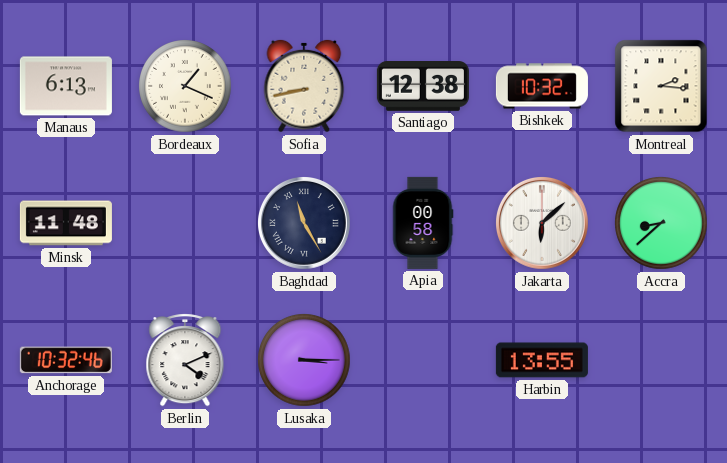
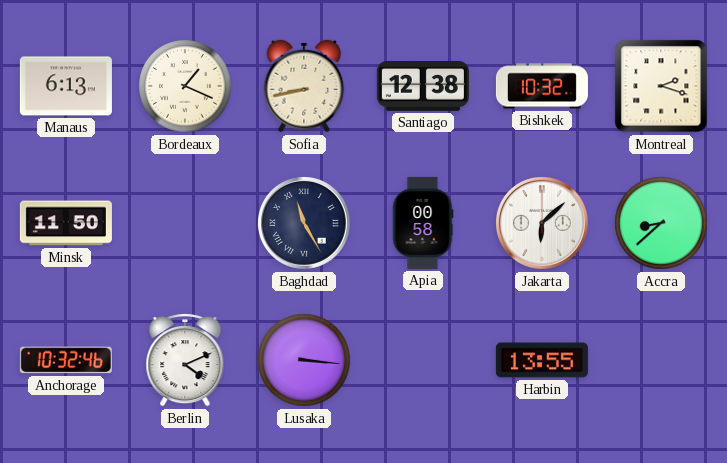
Montreal: 2:16 -> 2:18 (661, 86)
Minsk: 11:48 -> 11:50 (66, 223)
Lusaka: 3:15 -> 3:16 (304, 360)
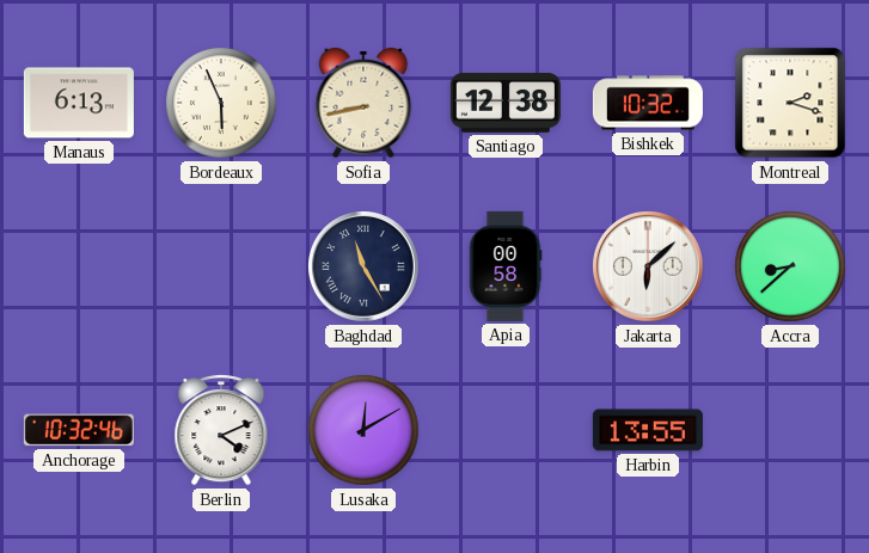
Bordeaux: 1:19 -> 5:56 (221, 103)
Minsk: 11:50 -> none (66, 223)
Lusaka: 3:16 -> 12:10 (363, 430)
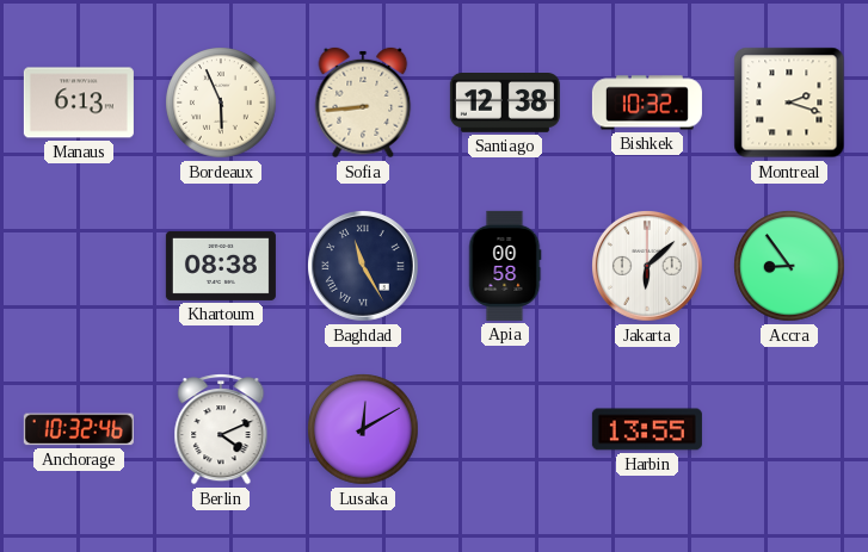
Sofia: 8:43 -> 8:44 (363, 103)
Khartoum: none -> 08:38 (221, 266)
Accra: 8:38 -> 8:54 (789, 266)
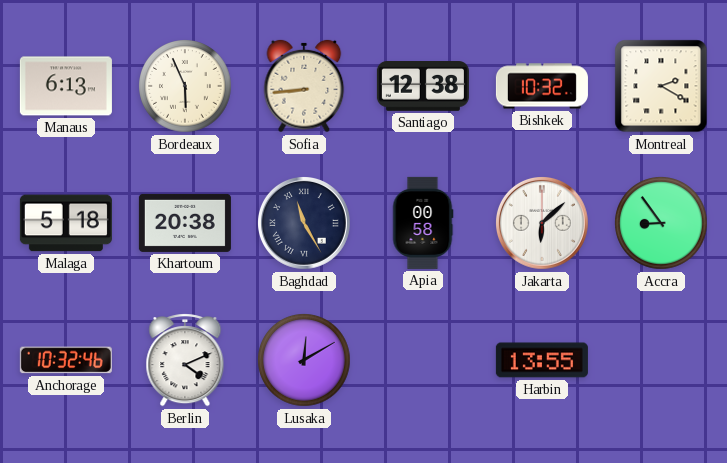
Montreal: 2:18 -> 2:20 (661, 86)
Malaga: none -> 5:18 (66, 223)
Khartoum: 08:38 -> 20:38 (185, 223)
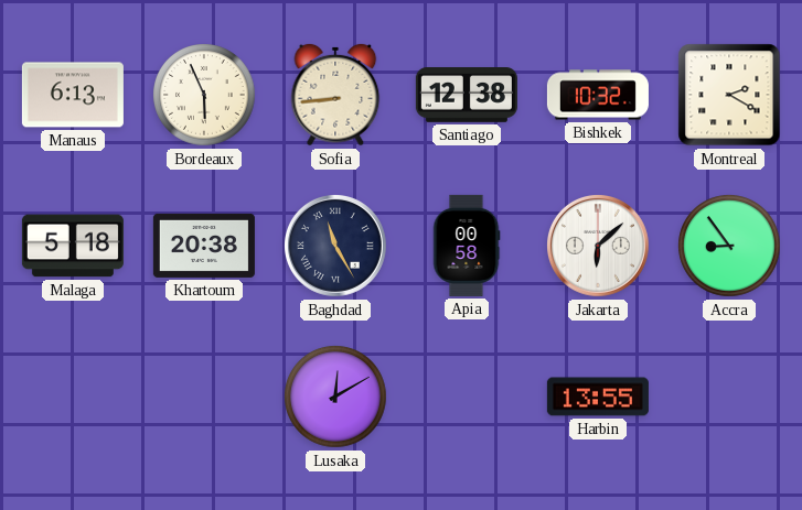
Anchorage: 10:32 -> none (66, 360)
Berlin: 4:11 -> none (185, 360)
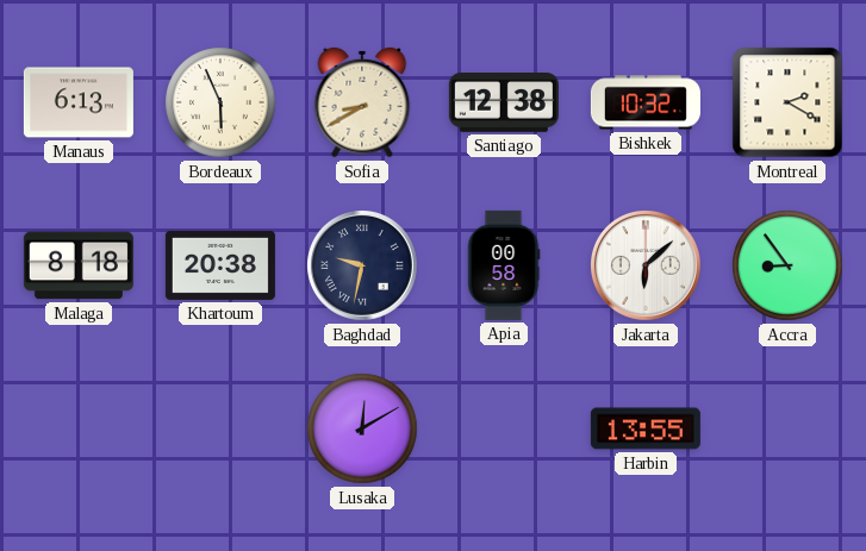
Sofia: 8:44 -> 8:40 (362, 102)
Malaga: 5:18 -> 8:18 (79, 265)
Baghdad: 11:25 -> 9:32 (363, 267)
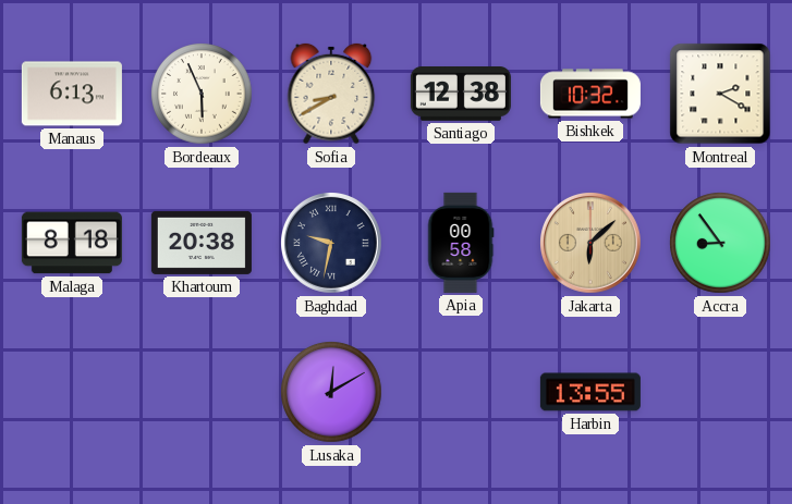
Jakarta dial: white -> champagne (592, 244)
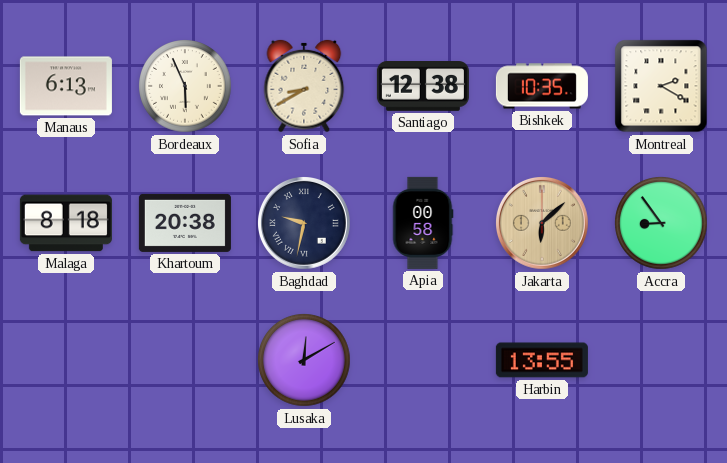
Bishkek: 10:32 -> 10:35 (542, 86)
